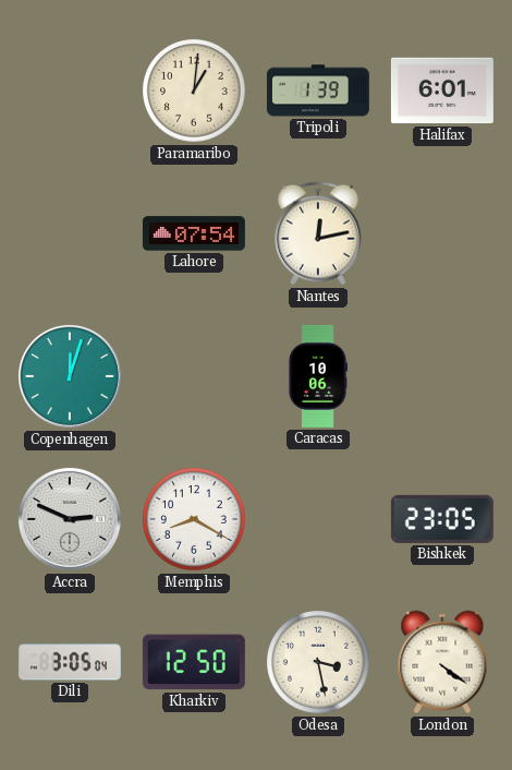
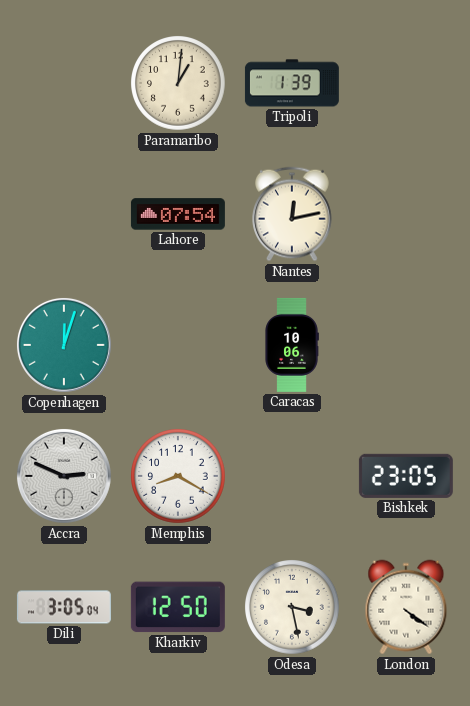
Halifax: 6:01 -> none (442, 91)
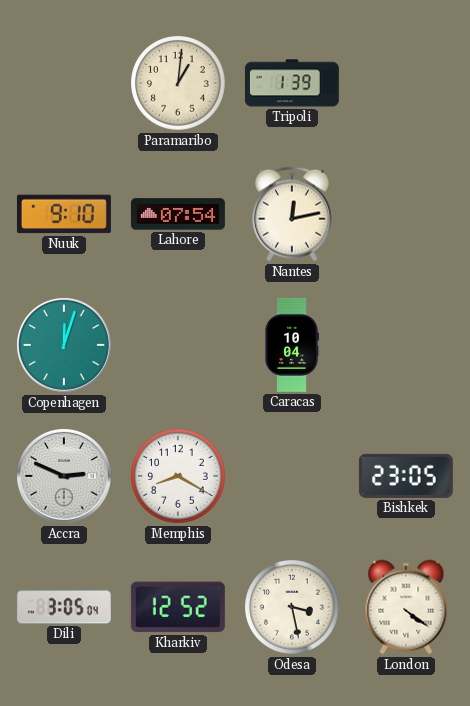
Nuuk: none -> 9:10 (64, 214)
Caracas: 10:06 -> 10:04 (292, 345)
Kharkiv: 12:50 -> 12:52 (178, 607)
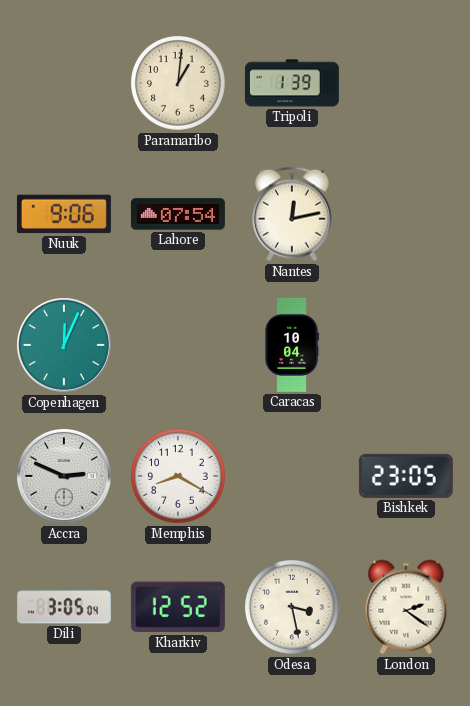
Nuuk: 9:10 -> 9:06 (64, 214)
Copenhagen: 12:03 -> 12:04 (64, 345)
London: 4:21 -> 2:21 (406, 607)
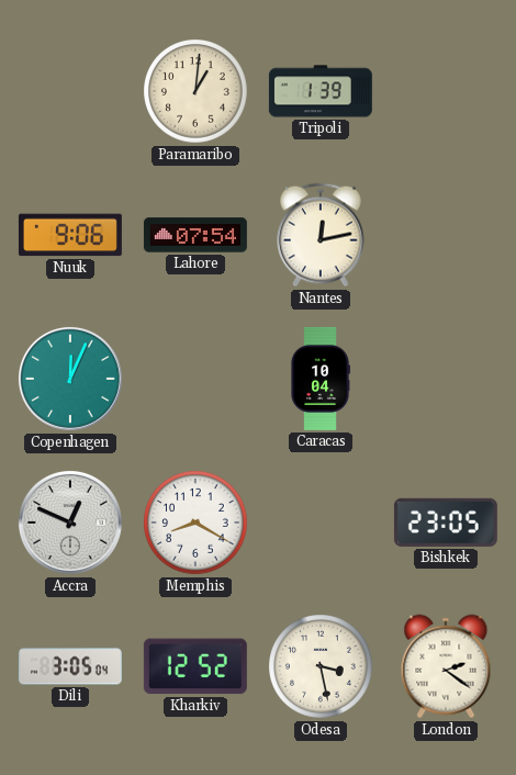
Accra: 2:49 -> 12:49 (70, 523)
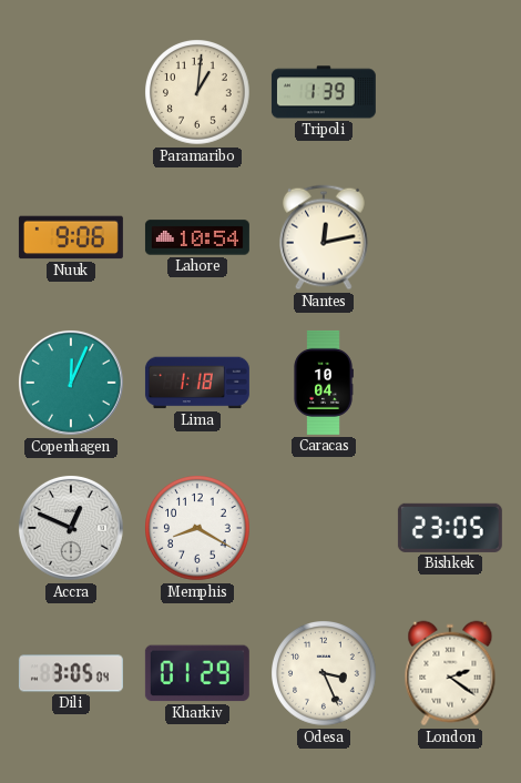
Lahore: 07:54 -> 10:54 (197, 237)
Lima: none -> 1:18 (197, 383)
Kharkiv: 12:52 -> 01:29 (197, 673)
Odesa: 3:28 -> 3:26 (325, 674)
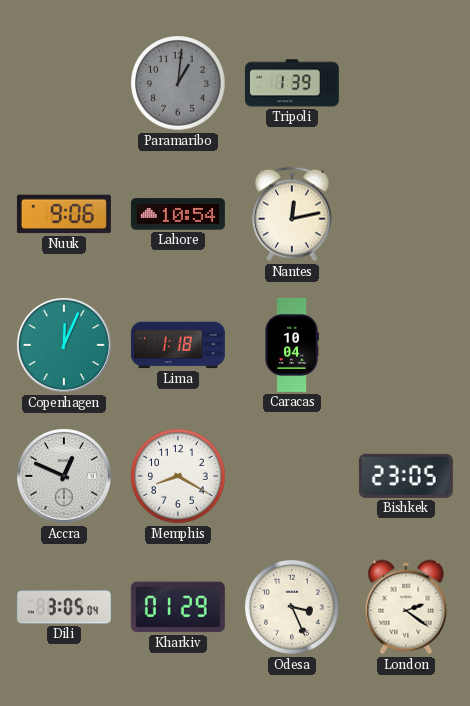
Paramaribo dial: cream -> grey (179, 84)
